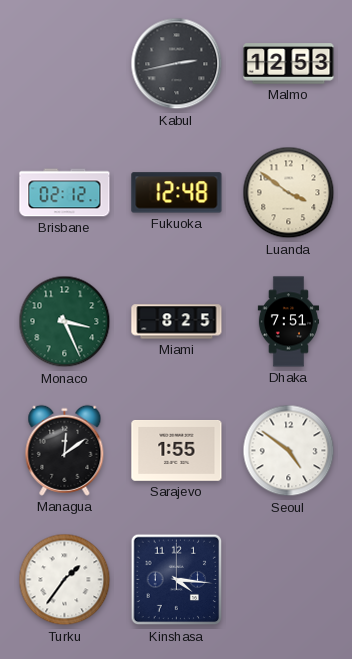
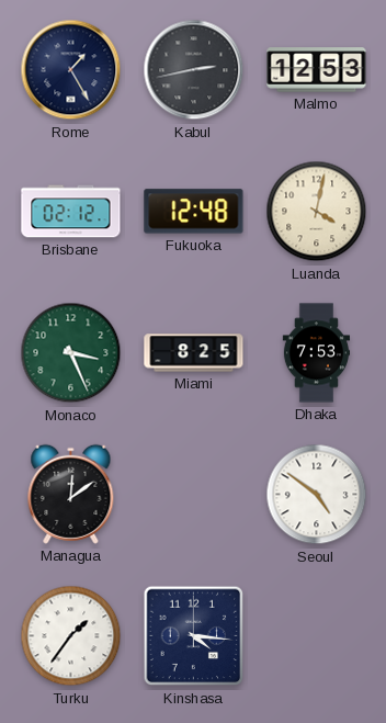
Rome: none -> 1:25 (71, 70)
Luanda: 3:51 -> 4:02 (317, 212)
Dhaka: 7:51 -> 7:53 (316, 353)
Sarajevo: 1:55 -> none (177, 450)
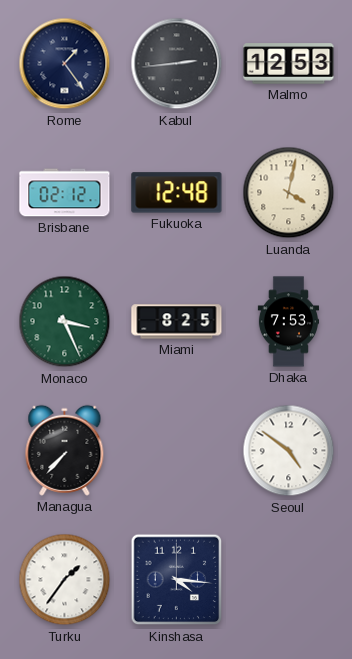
Rome: 1:25 -> 1:24 (65, 64)
Kabul: 2:43 -> 2:44 (177, 64)
Managua: 12:09 -> 7:37 (65, 450)
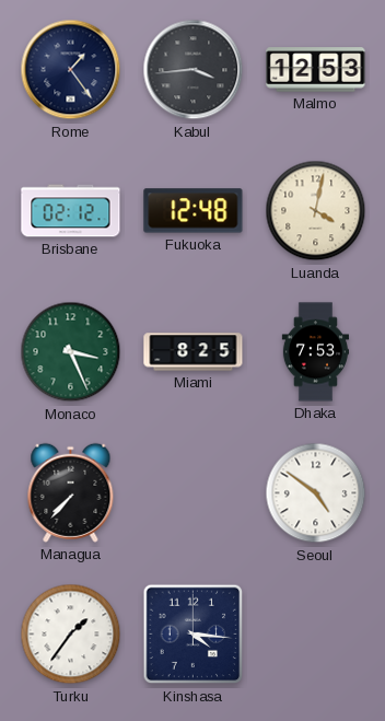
Kabul: 2:44 -> 3:44 (194, 70)
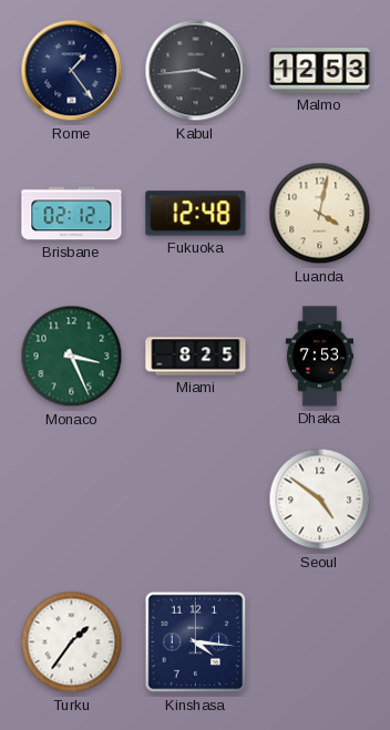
Managua: 7:37 -> none (71, 492)
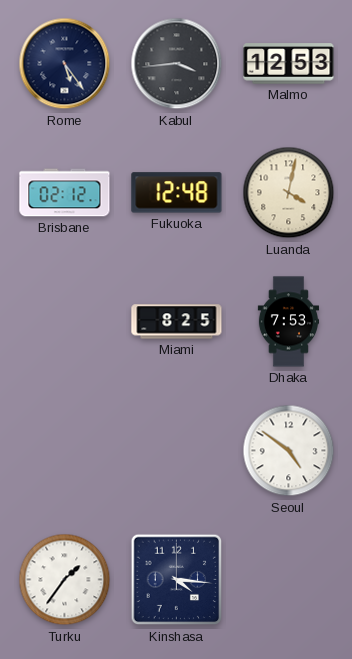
Rome: 1:24 -> 5:24 (65, 64)
Monaco: 3:26 -> none (72, 357)
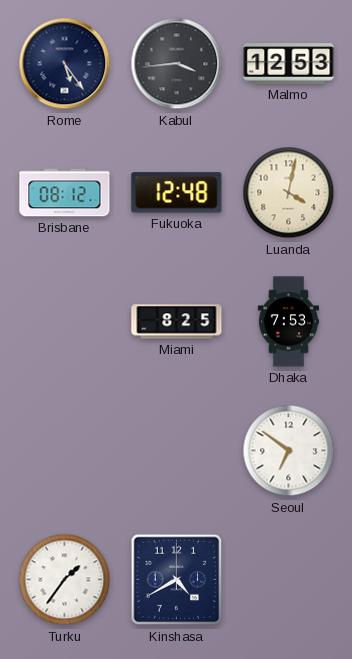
Brisbane: 02:12 -> 08:12 (65, 193)
Seoul: 4:51 -> 6:51 (289, 451)
Kinshasa: 4:16 -> 4:40 (177, 580)
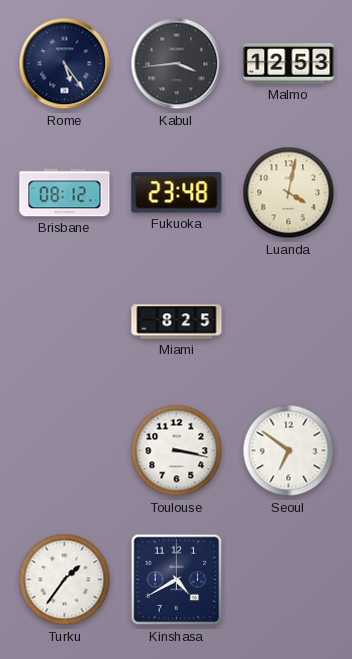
Fukuoka: 12:48 -> 23:48 (177, 193)
Dhaka: 7:53 -> none (288, 322)
Toulouse: none -> 3:17 (177, 451)
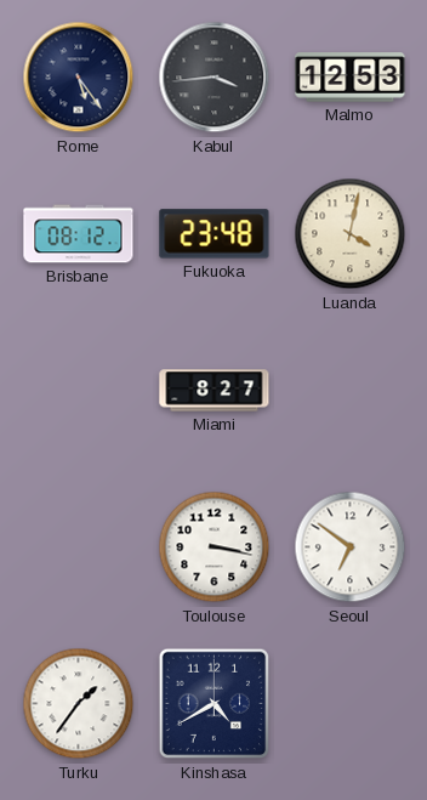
Miami: 8:25 -> 8:27 (215, 391)
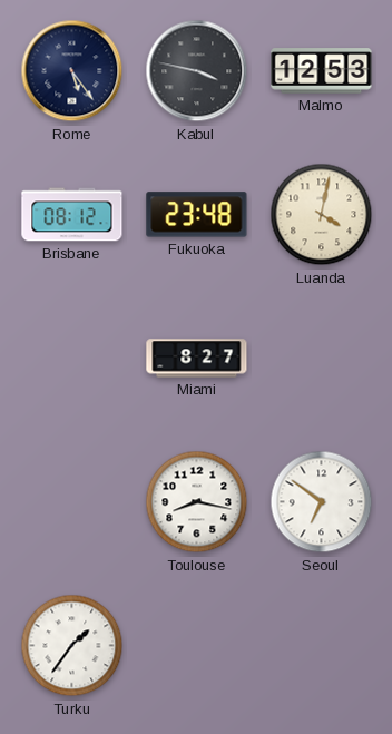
Kabul: 3:44 -> 3:47 (197, 71)
Toulouse: 3:17 -> 8:17 (197, 502)
Kinshasa: 4:40 -> none (215, 704)
